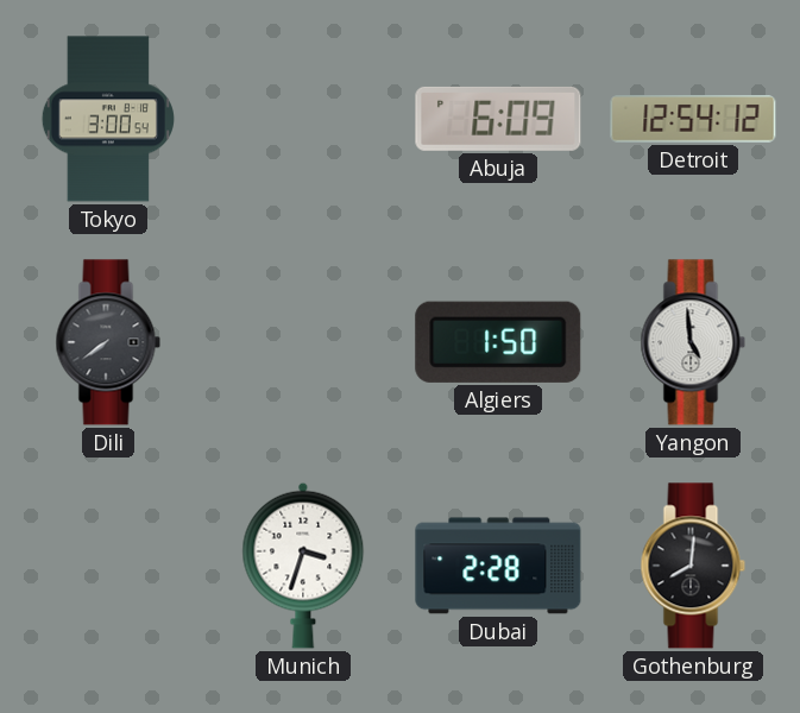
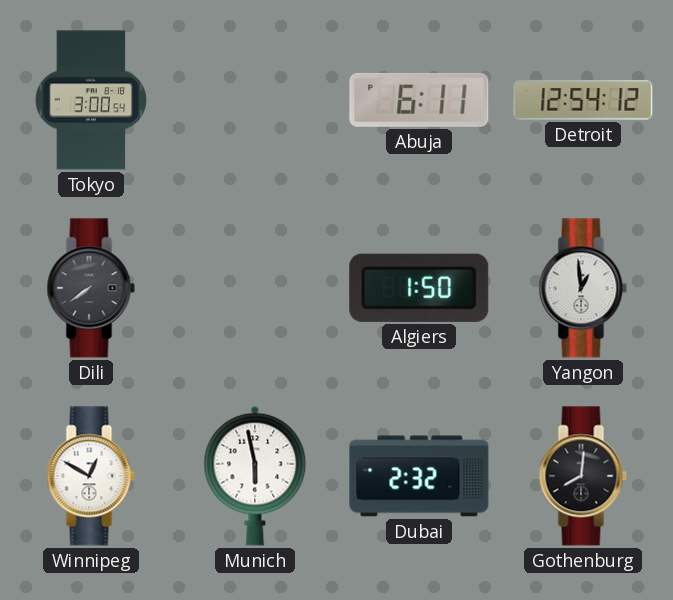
Abuja: 6:09 -> 6:11 (419, 100)
Yangon: 4:59 -> 12:59 (583, 288)
Winnipeg: none -> 12:50 (91, 476)
Munich: 3:33 -> 5:58 (255, 476)
Dubai: 2:28 -> 2:32 (419, 476)
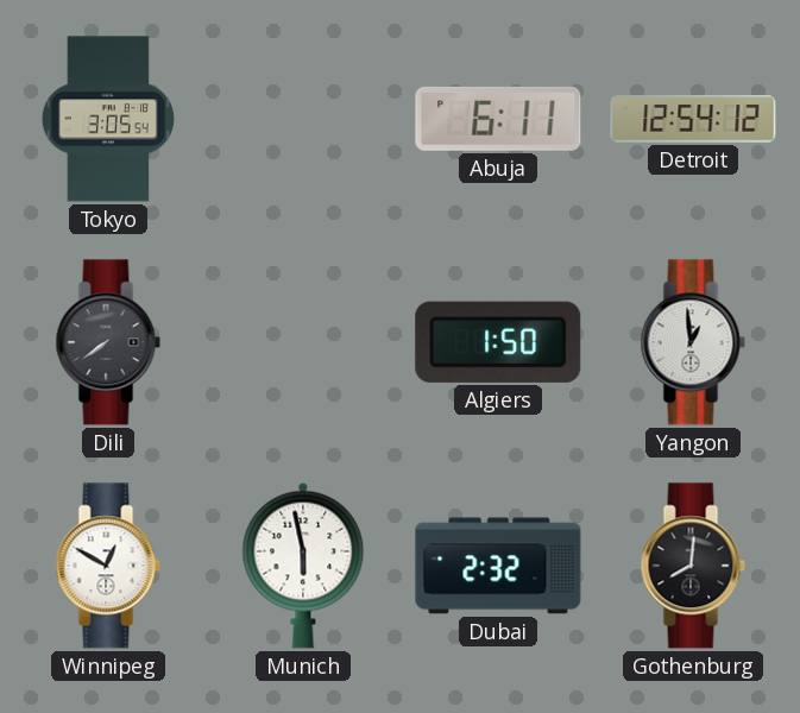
Tokyo: 3:00 -> 3:05 (108, 119)
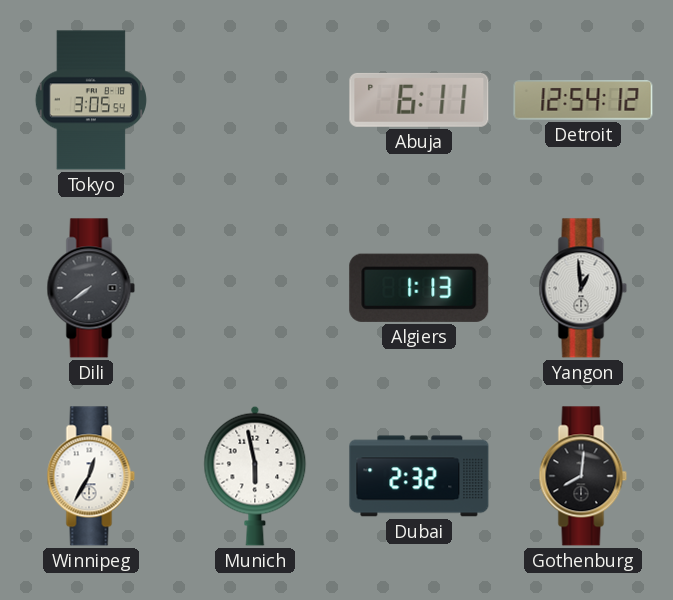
Algiers: 1:50 -> 1:13 (419, 288)
Winnipeg: 12:50 -> 12:35 (91, 476)
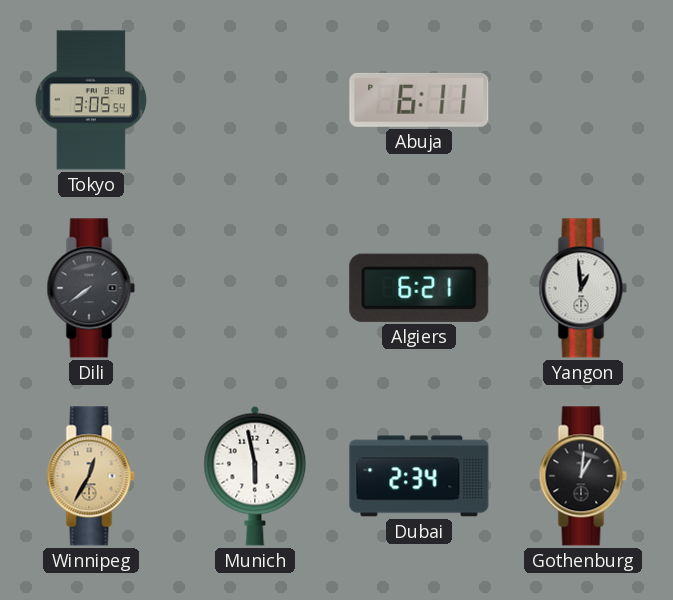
Detroit: 12:54 -> none (583, 100)
Algiers: 1:13 -> 6:21 (419, 288)
Winnipeg dial: white -> champagne (91, 476)
Dubai: 2:32 -> 2:34 (419, 476)
Gothenburg: 8:01 -> 1:01 (583, 476)
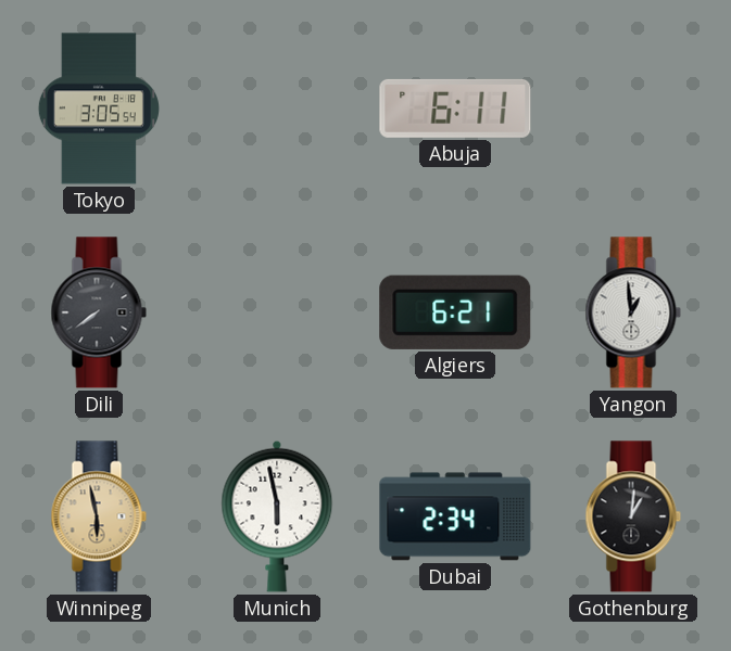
Winnipeg: 12:35 -> 5:58 (99, 516)
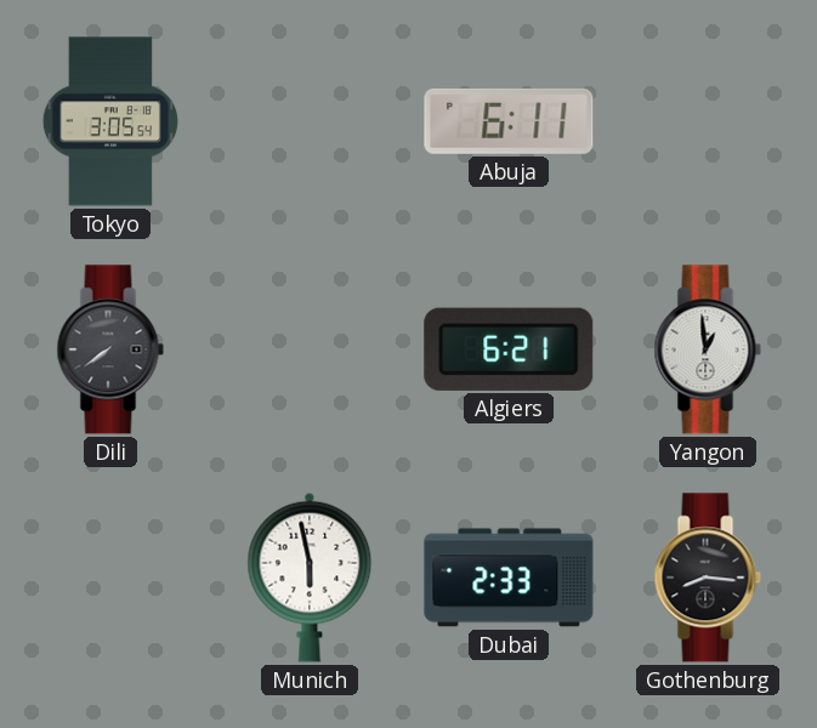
Winnipeg: 5:58 -> none (99, 516)
Dubai: 2:34 -> 2:33 (509, 578)
Gothenburg: 1:01 -> 8:16 (708, 578)
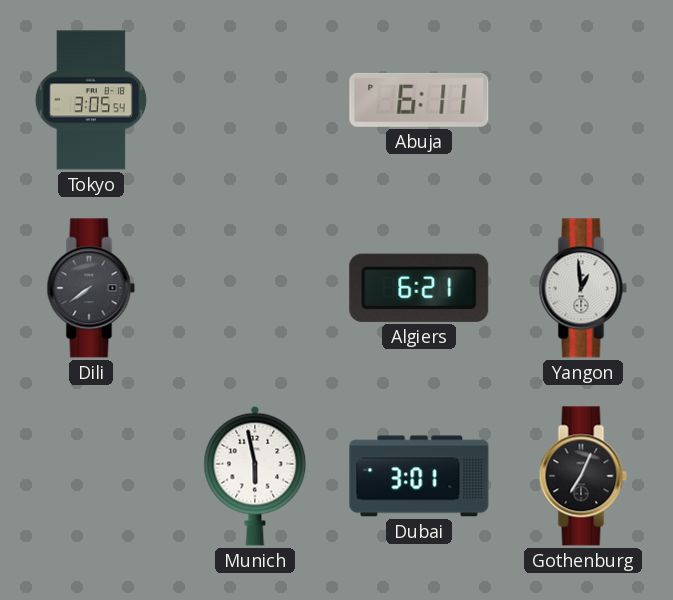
Dubai: 2:33 -> 3:01 (419, 476)
Gothenburg: 8:16 -> 7:04 (583, 476)
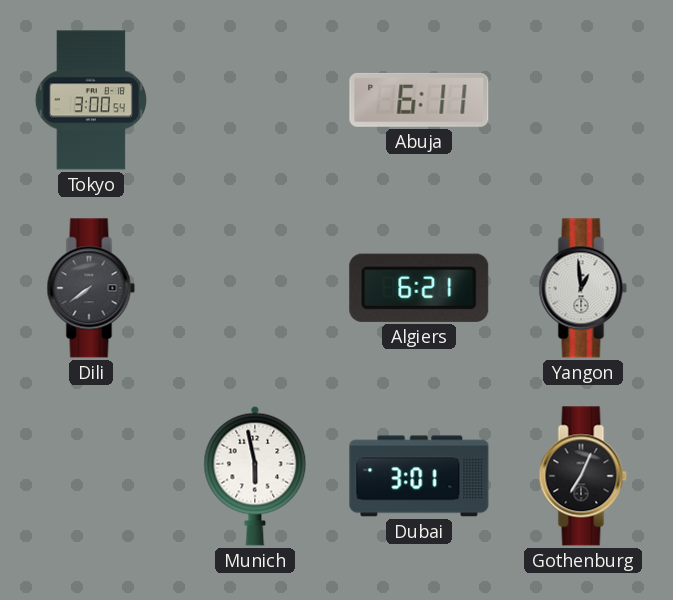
Tokyo: 3:05 -> 3:00 (91, 100)
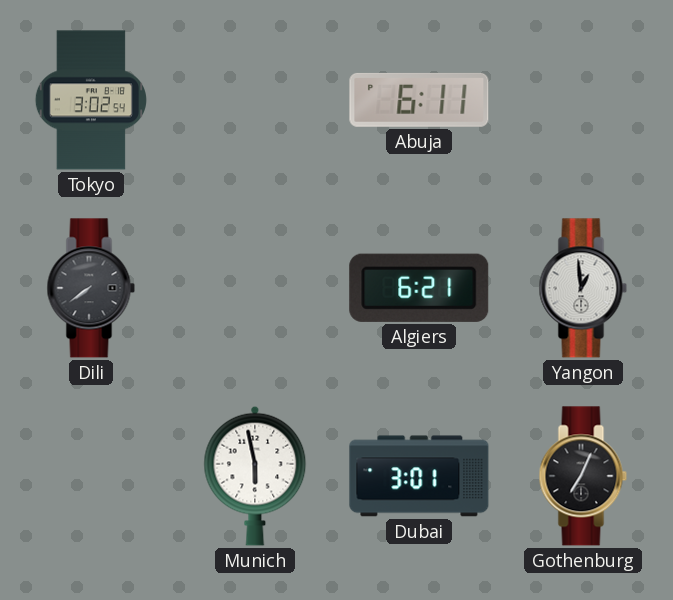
Tokyo: 3:00 -> 3:02 (91, 100)
